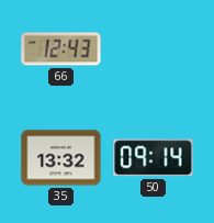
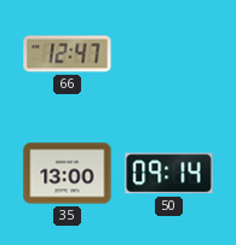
66: 12:43 -> 12:47 (68, 54)
35: 13:32 -> 13:00 (68, 174)
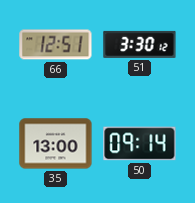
66: 12:47 -> 12:51 (56, 45)
51: none -> 3:30 (140, 44)
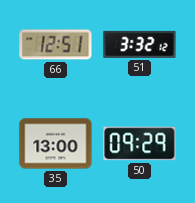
51: 3:30 -> 3:32 (140, 44)
50: 09:14 -> 09:29 (140, 144)
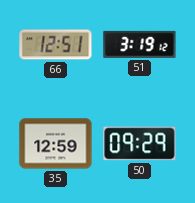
51: 3:32 -> 3:19 (140, 44)
35: 13:00 -> 12:59 (56, 144)
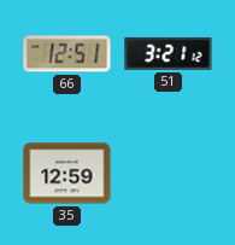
51: 3:19 -> 3:21 (169, 53)
50: 09:29 -> none (140, 144)
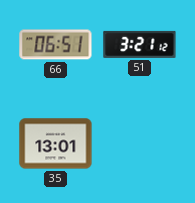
66: 12:51 -> 06:51 (56, 45)
35: 12:59 -> 13:01 (56, 144)
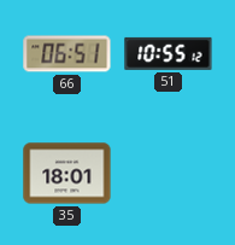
51: 3:21 -> 10:55 (169, 53)
35: 13:01 -> 18:01 (67, 174)
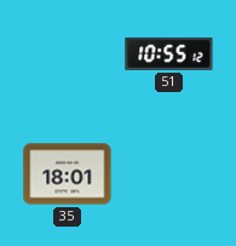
66: 06:51 -> none (67, 54)
